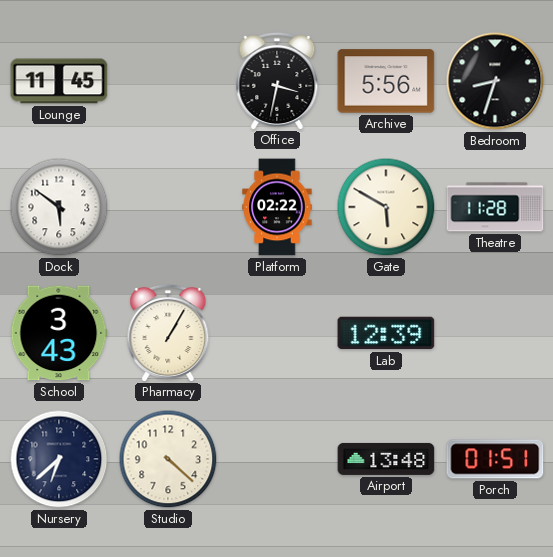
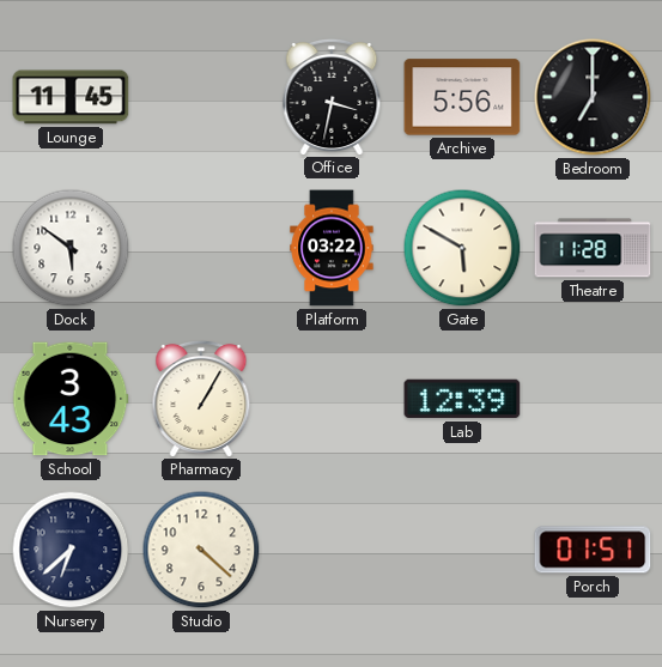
Bedroom: 8:33 -> 7:00 (593, 97)
Platform: 02:22 -> 03:22 (332, 248)
Airport: 13:48 -> none (386, 459)
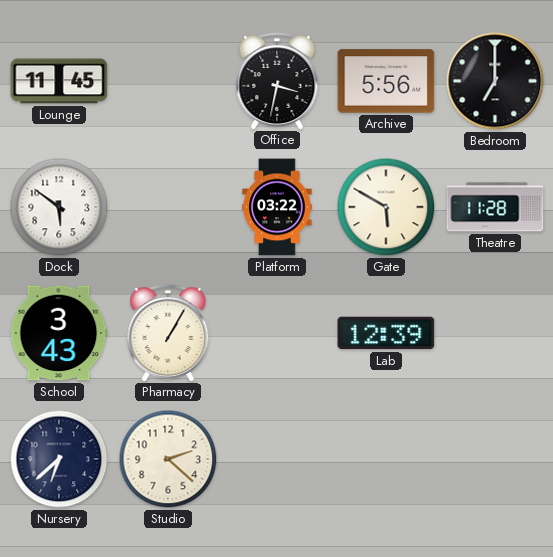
Studio: 4:22 -> 2:22 (168, 459)
Porch: 01:51 -> none (593, 550)
